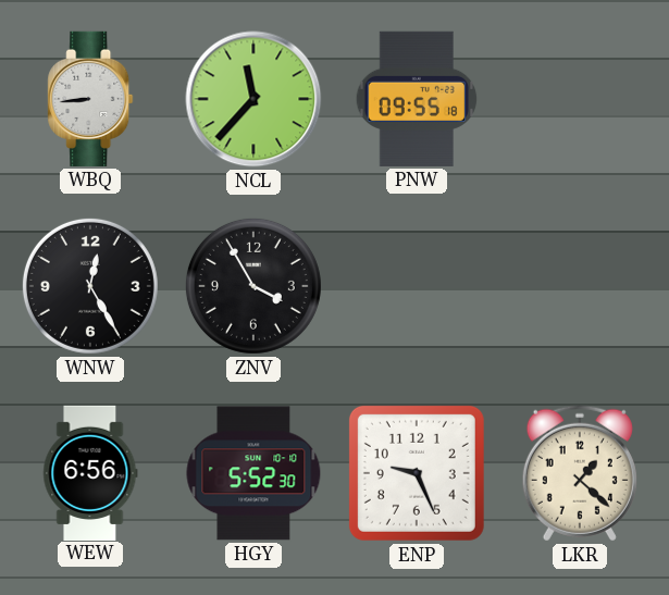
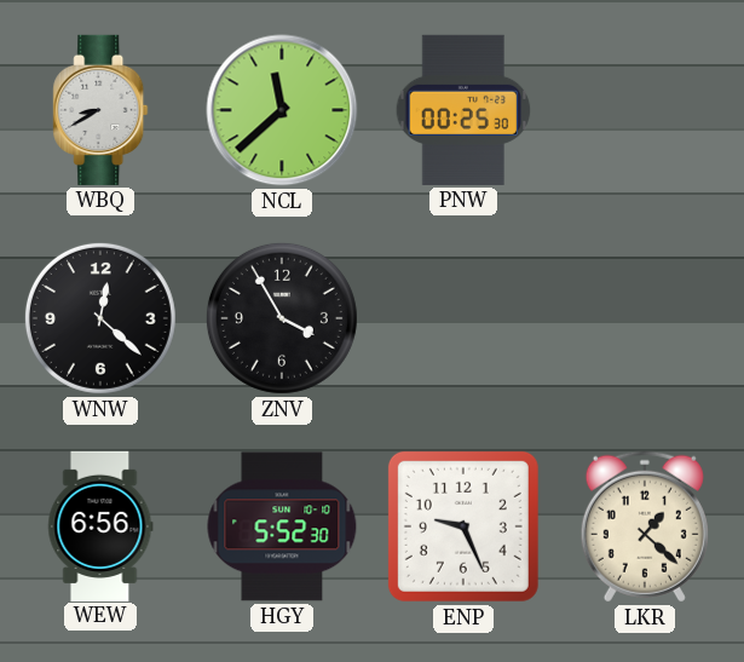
WBQ: 8:44 -> 8:40 (100, 110)
NCL: 11:37 -> 11:38 (282, 110)
PNW: 09:55 -> 00:25 (463, 110)
WNW: 12:25 -> 12:22 (100, 318)
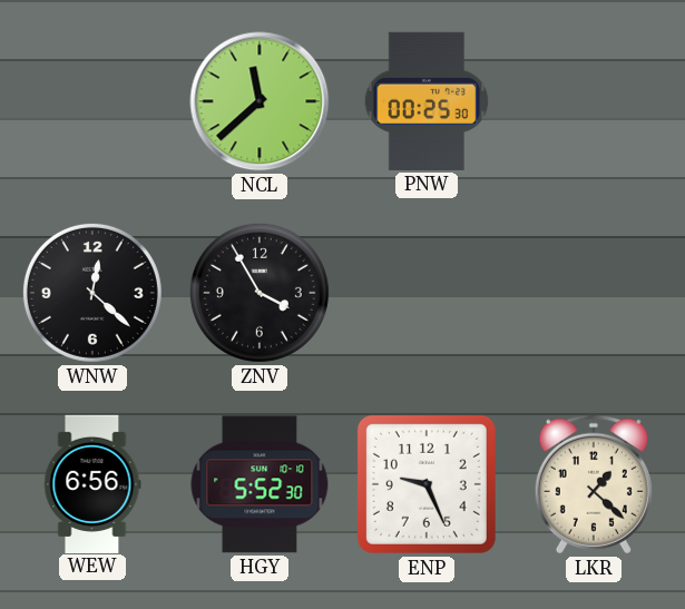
WBQ: 8:40 -> none (100, 110)
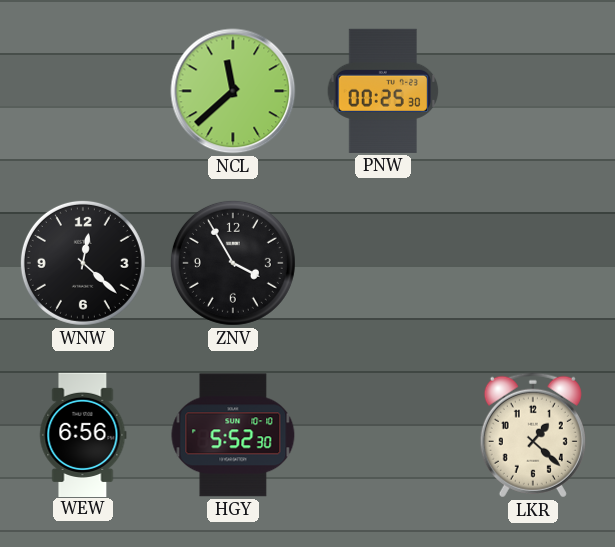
ENP: 9:26 -> none (427, 484)
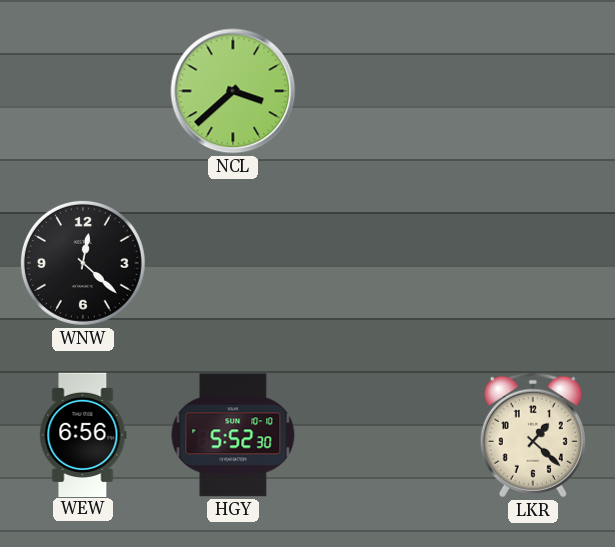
NCL: 11:38 -> 3:38 (233, 91)
PNW: 00:25 -> none (383, 91)
ZNV: 3:55 -> none (233, 263)
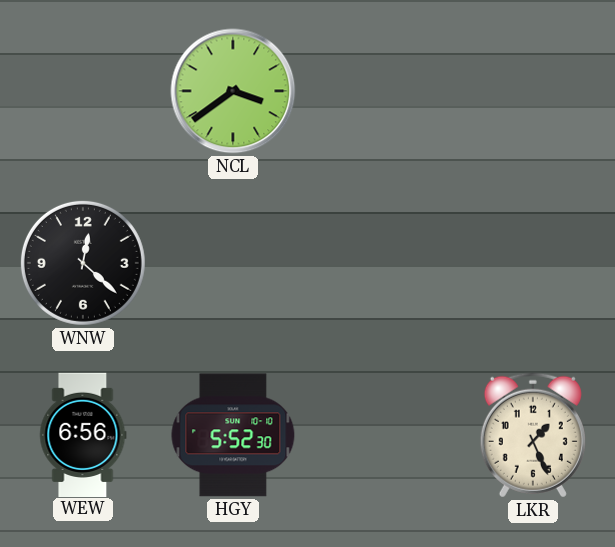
NCL: 3:38 -> 3:39 (233, 91)
LKR: 1:22 -> 1:26 (533, 435)
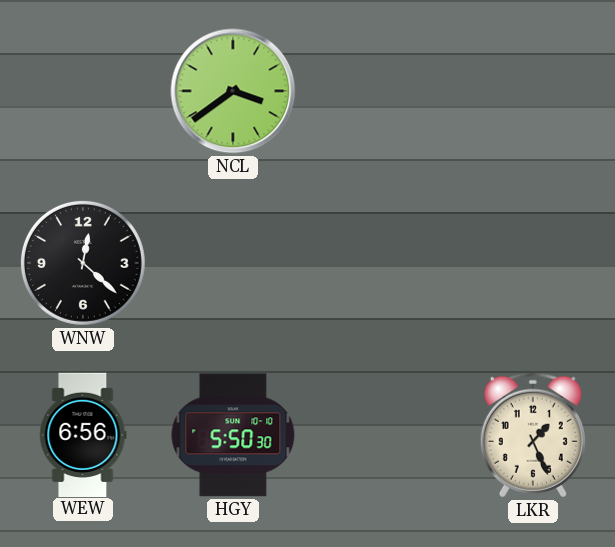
HGY: 5:52 -> 5:50 (233, 435)
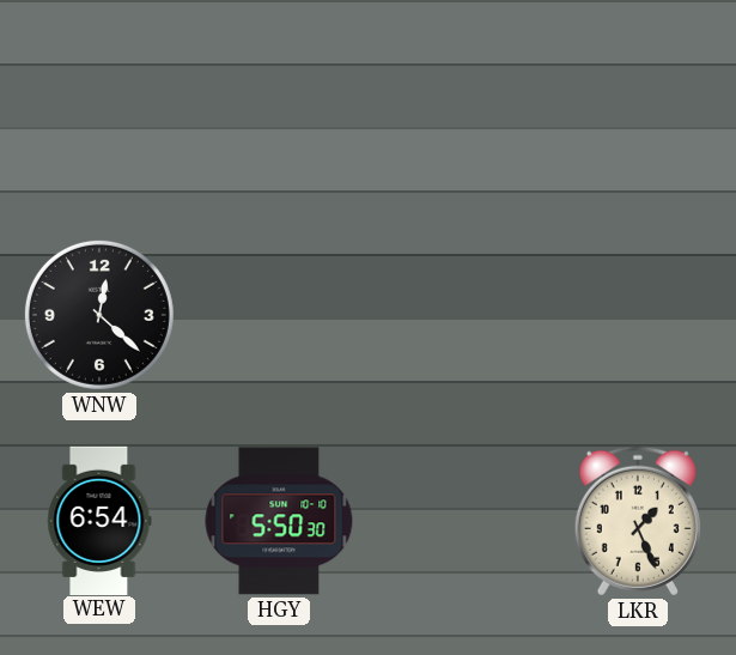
NCL: 3:39 -> none (233, 91)
WEW: 6:56 -> 6:54 (99, 520)
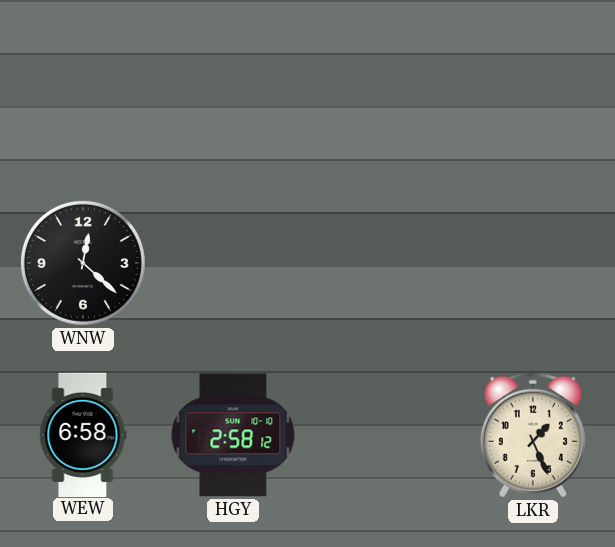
WEW: 6:54 -> 6:58 (83, 434)
HGY: 5:50 -> 2:58 (233, 435)
